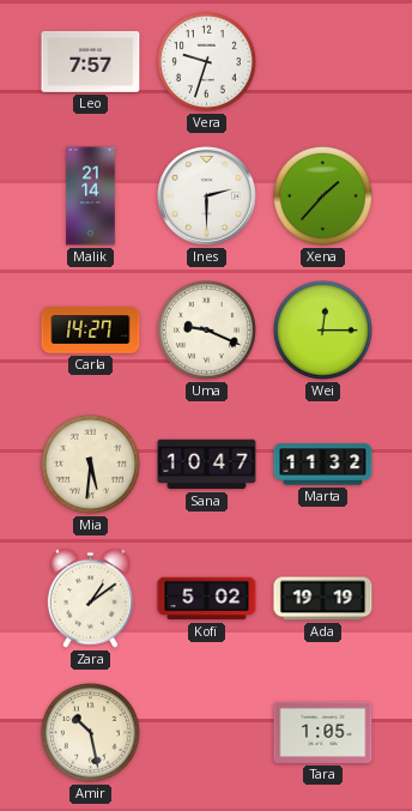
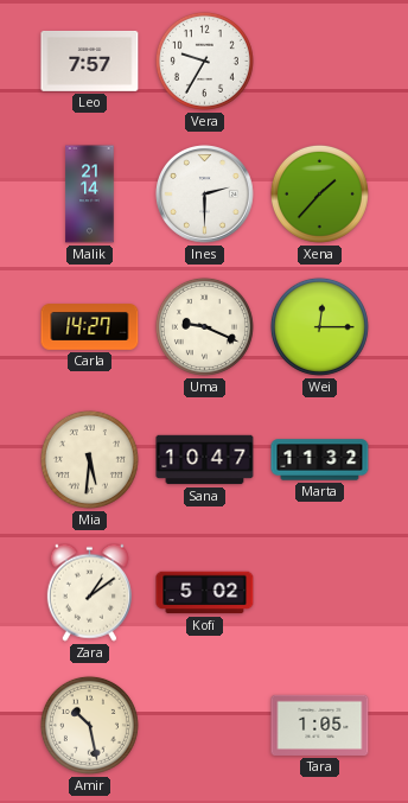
Vera: 9:33 -> 9:35 (204, 60)
Ada: 19:19 -> none (323, 599)
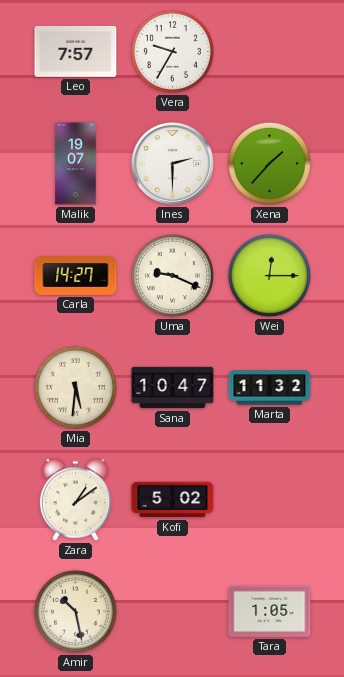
Malik: 21:14 -> 19:07 (76, 164)
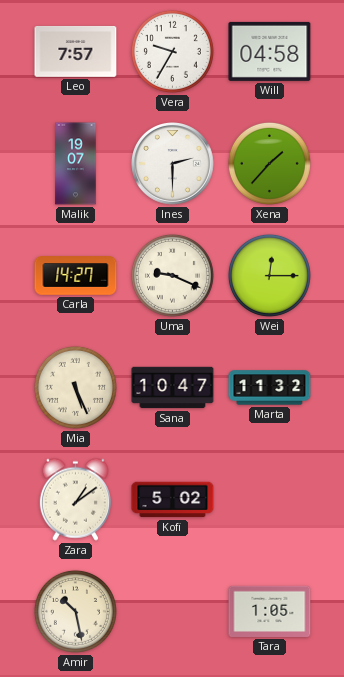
Will: none -> 04:58 (270, 51)
Mia: 5:31 -> 5:26 (75, 387)
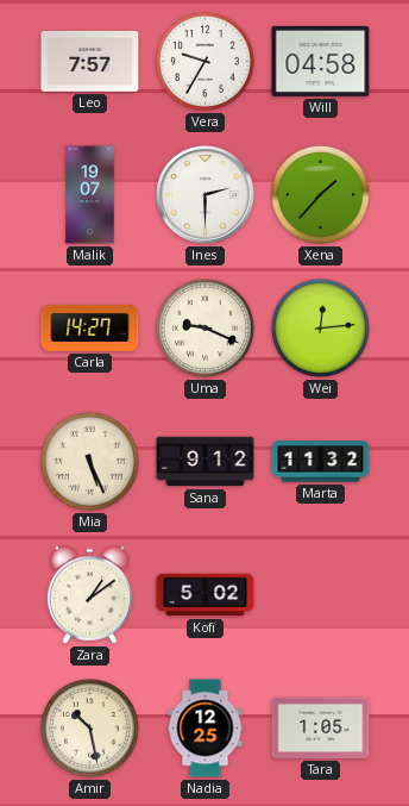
Wei: 12:15 -> 12:14 (320, 327)
Sana: 10:47 -> 9:12 (206, 462)
Nadia: none -> 12:25 (206, 729)
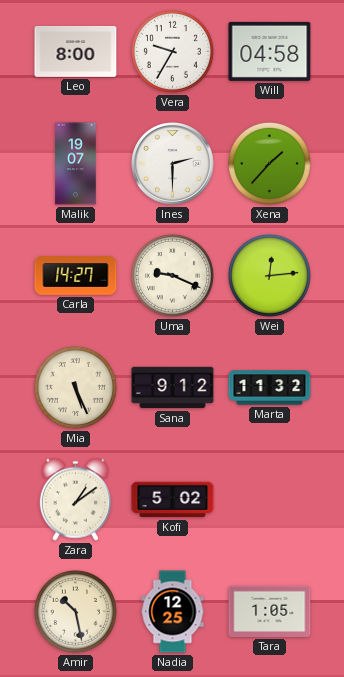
Leo: 7:57 -> 8:00 (76, 51)
